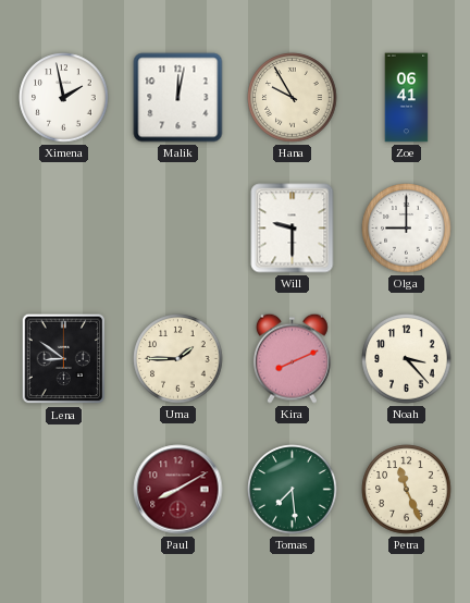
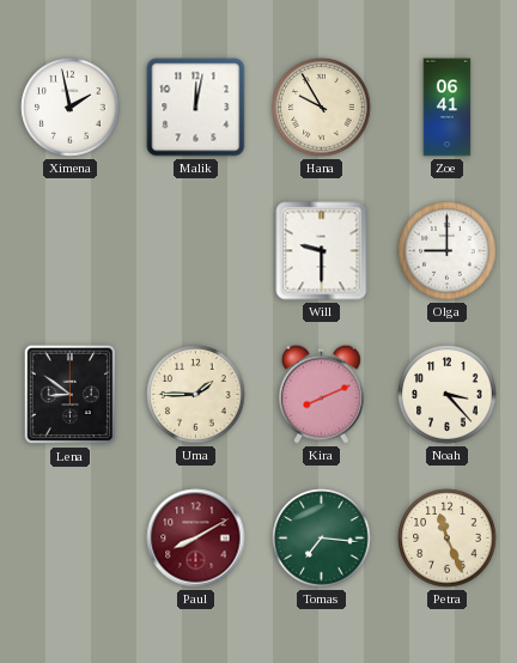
Tomas: 7:29 -> 7:16 (322, 539)
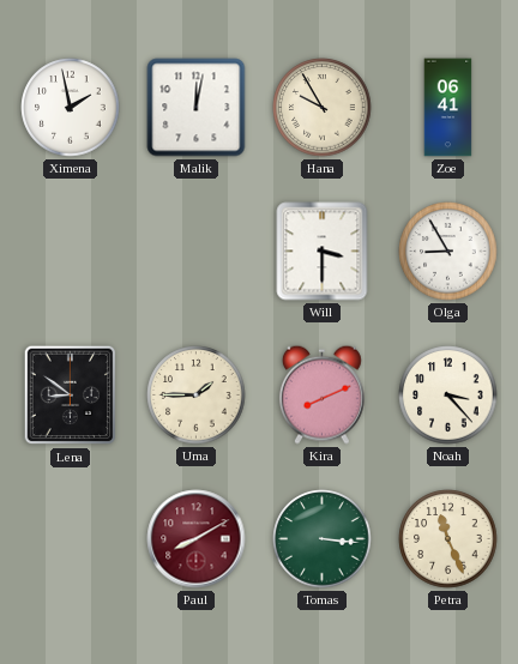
Will: 9:30 -> 3:30 (323, 252)
Olga: 9:00 -> 8:55 (448, 252)
Tomas: 7:16 -> 3:16 (323, 539)
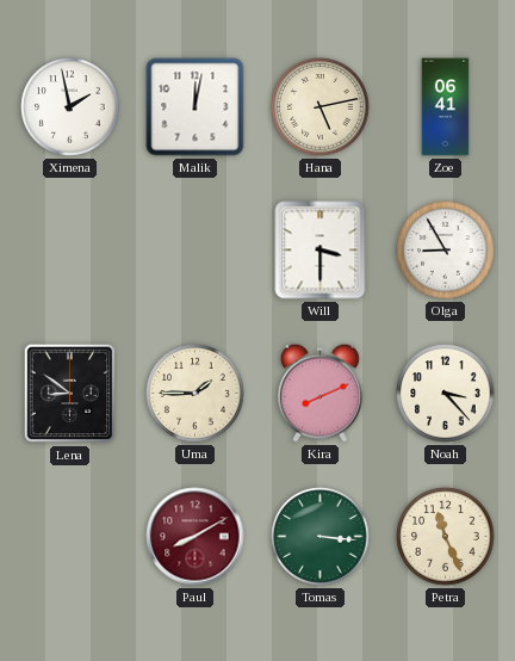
Hana: 9:55 -> 5:13 (321, 107)
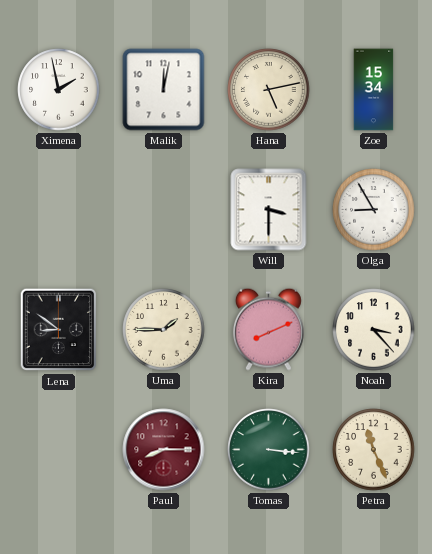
Zoe: 06:41 -> 15:34 (374, 90)
Paul: 8:10 -> 8:15 (164, 450)
